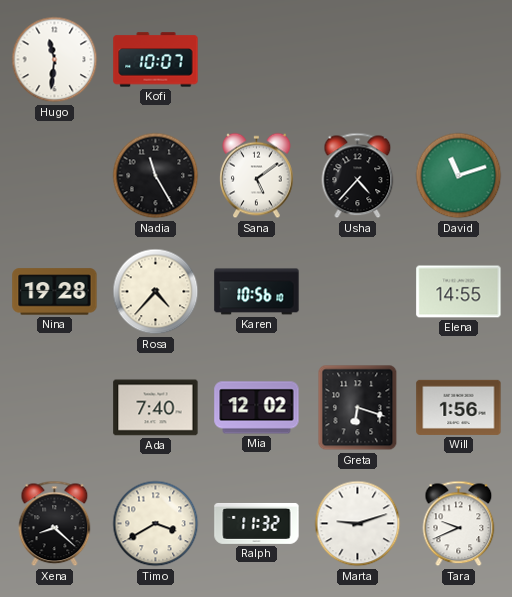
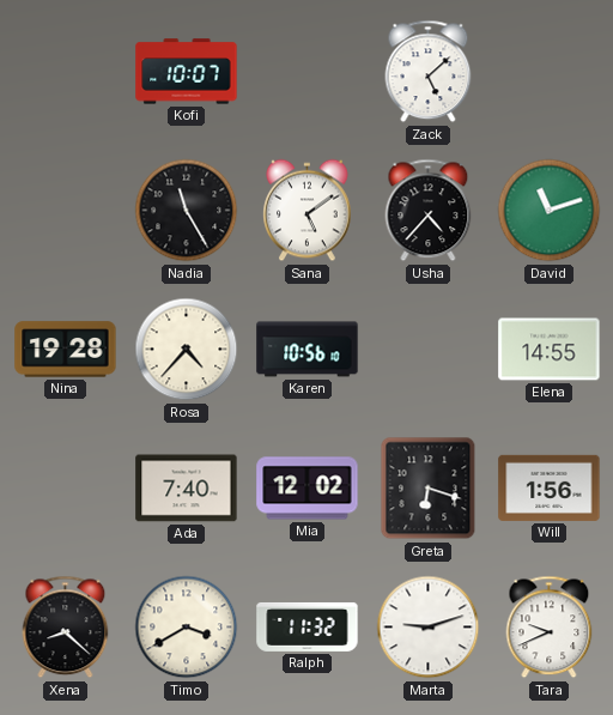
Hugo: 11:31 -> none (55, 60)
Zack: none -> 5:08 (429, 72)
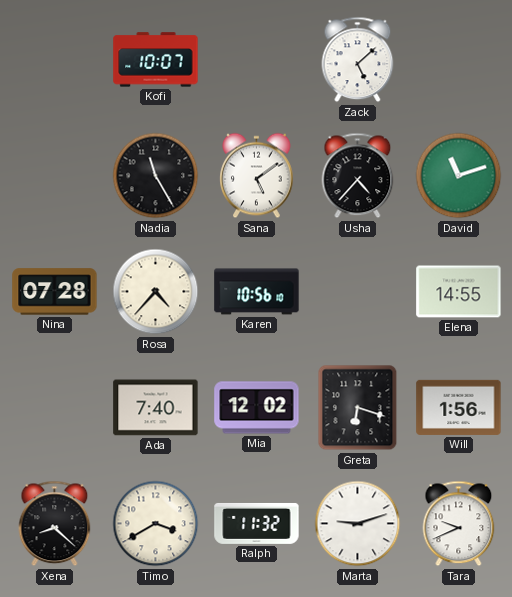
Nina: 19:28 -> 07:28 (55, 292)
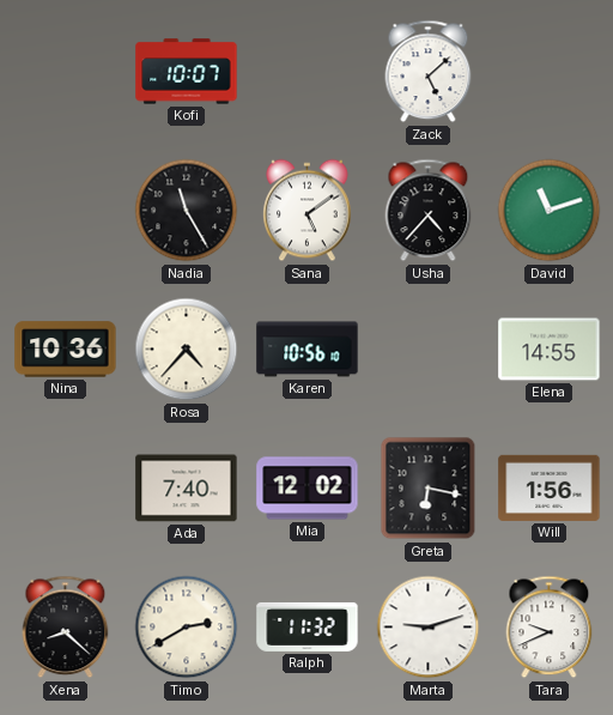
Nina: 07:28 -> 10:36 (66, 350)
Greta: 6:18 -> 6:17 (429, 489)
Timo: 3:40 -> 2:40 (187, 628)
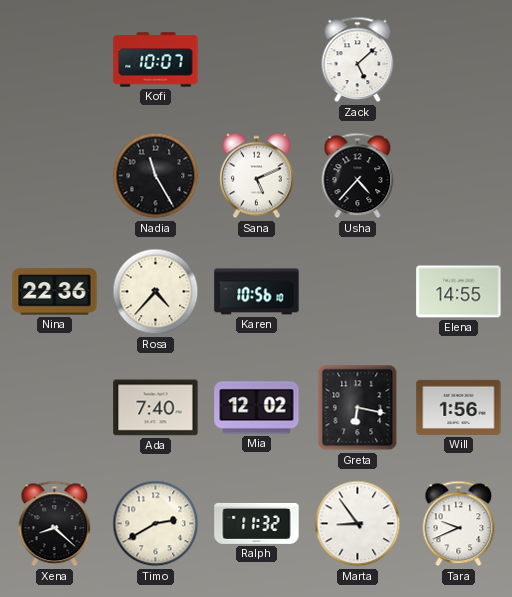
Sana: 5:09 -> 5:11 (257, 176)
David: 11:12 -> none (550, 211)
Nina: 10:36 -> 22:36 (55, 292)
Marta: 9:12 -> 8:54 (358, 524)
